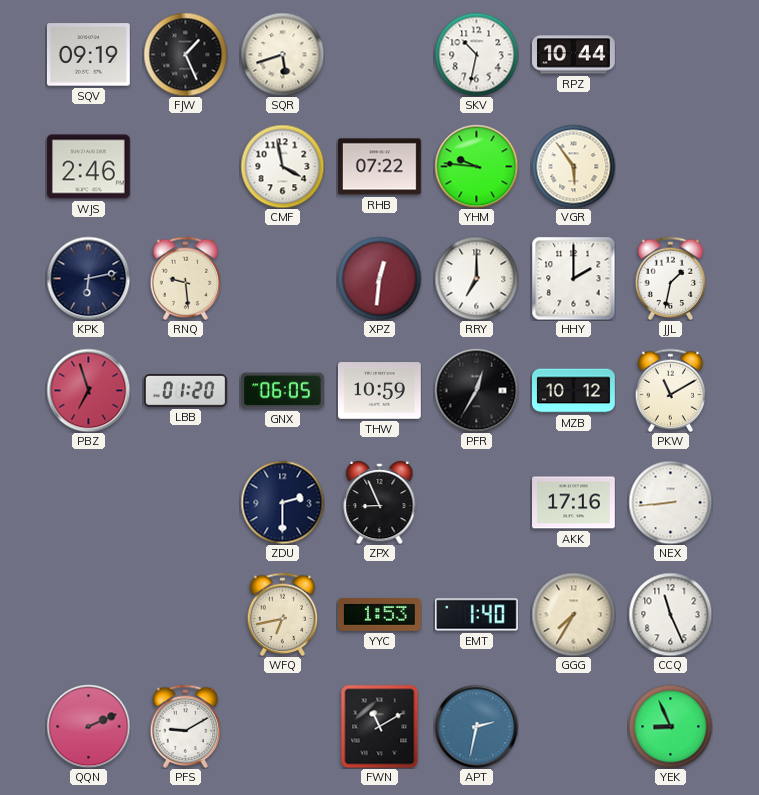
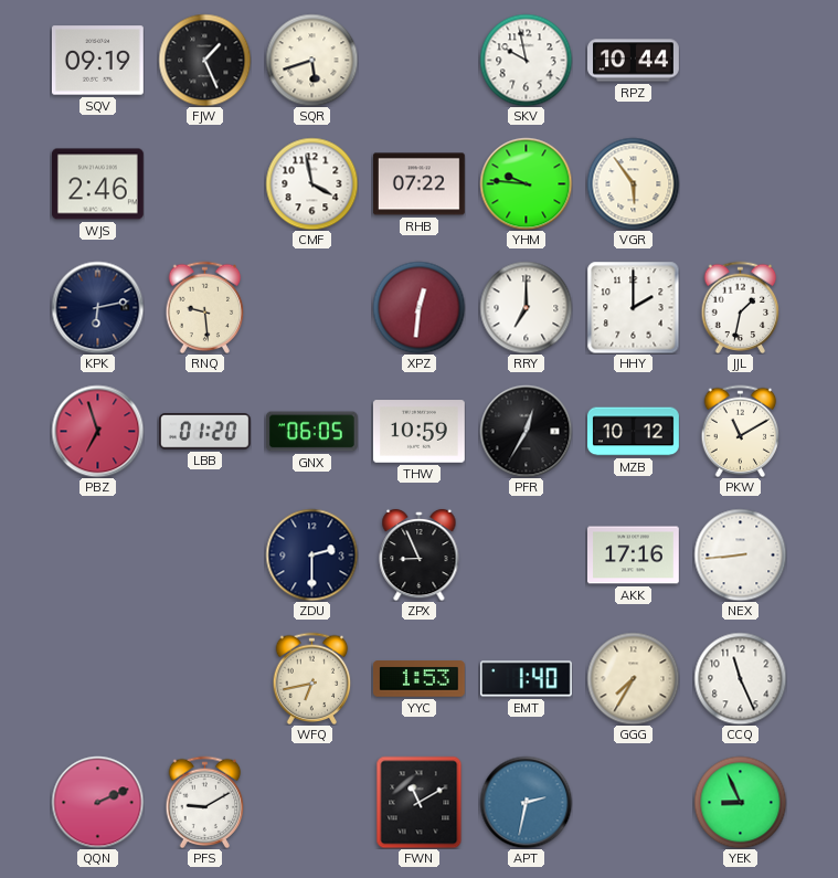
SKV: 10:32 -> 9:58 (526, 60)
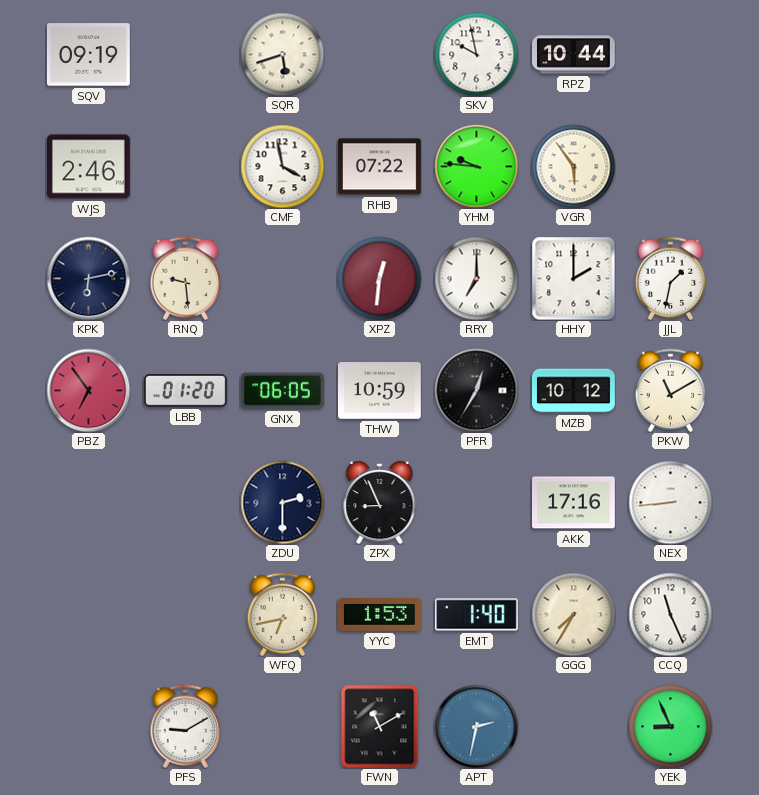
FJW: 1:26 -> none (204, 60)
PBZ: 6:57 -> 6:54 (88, 390)
QQN: 2:11 -> none (97, 802)
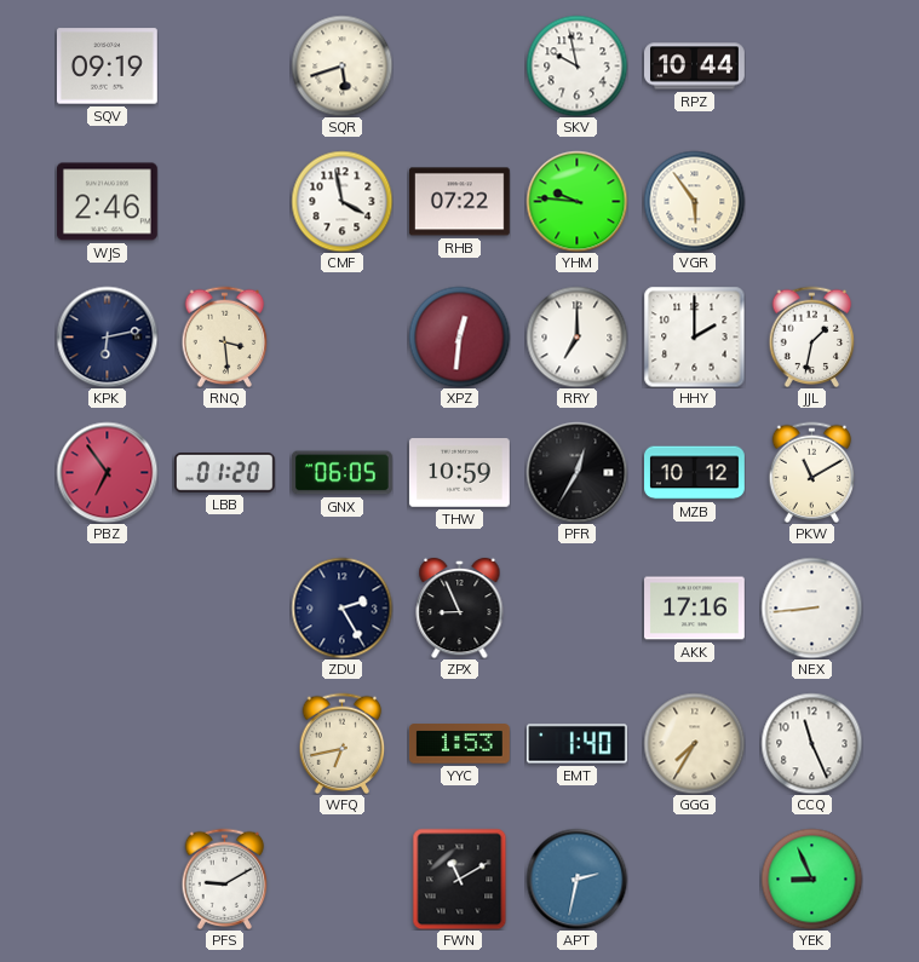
RNQ: 9:29 -> 3:29 (225, 336)
ZDU: 2:30 -> 2:25 (341, 607)
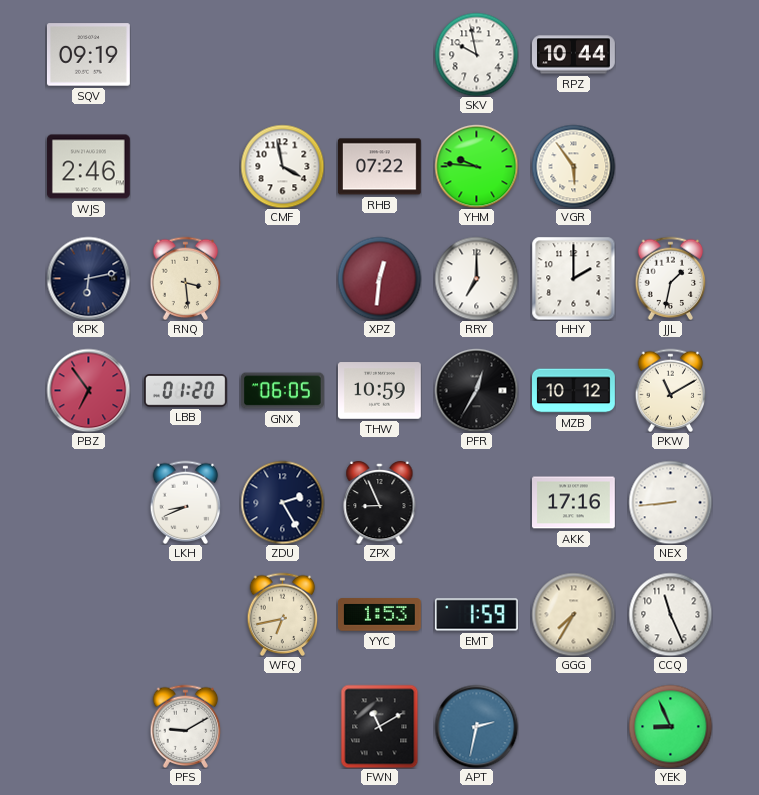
SQR: 5:42 -> none (341, 65)
LKH: none -> 8:41 (186, 502)
EMT: 1:40 -> 1:59 (477, 615)
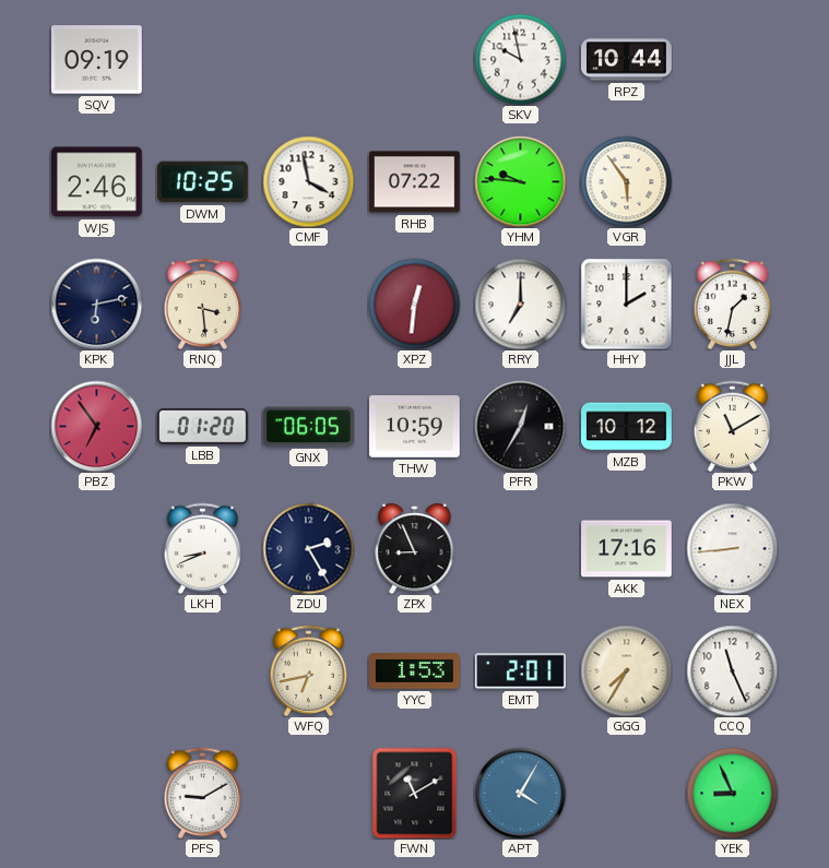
DWM: none -> 10:25 (202, 182)
EMT: 1:59 -> 2:01 (521, 671)
APT: 2:32 -> 4:05 (520, 793)
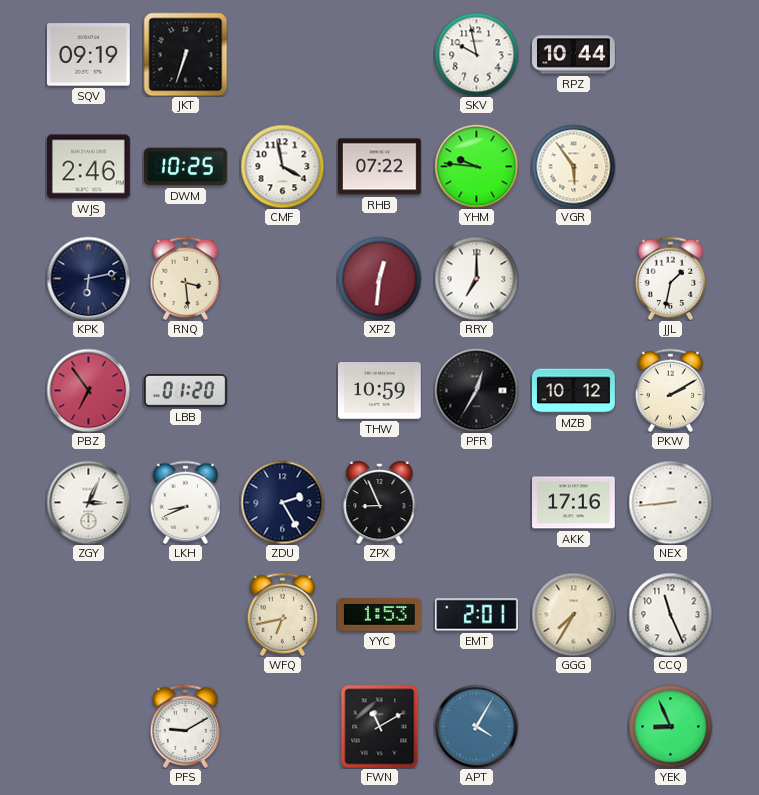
JKT: none -> 6:33 (185, 54)
HHY: 2:00 -> none (626, 304)
GNX: 06:05 -> none (308, 427)
PKW: 11:10 -> 2:10 (671, 390)
ZGY: none -> 3:04 (88, 502)
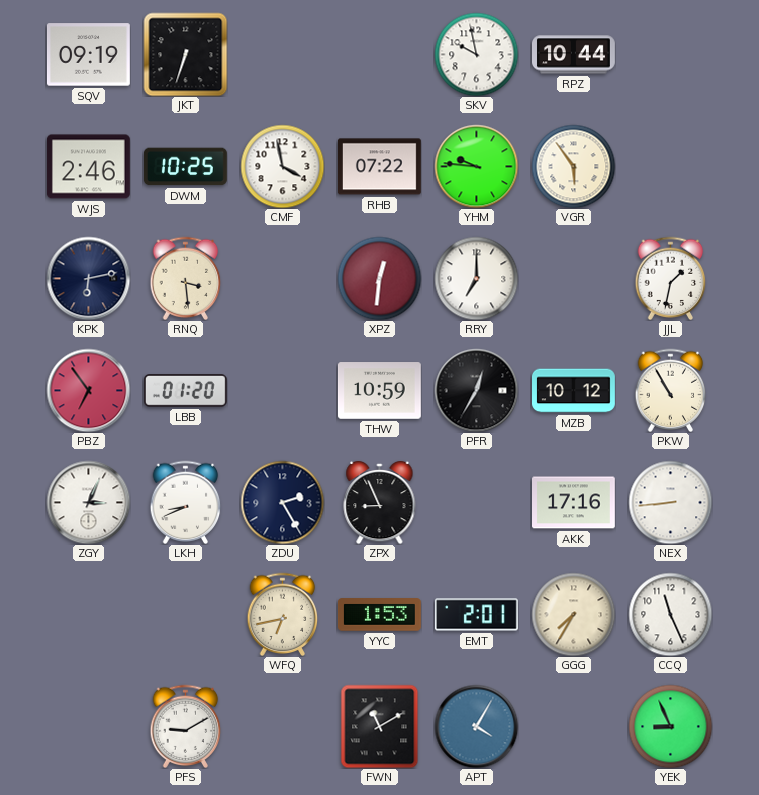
PKW: 2:10 -> 10:55 (671, 390)
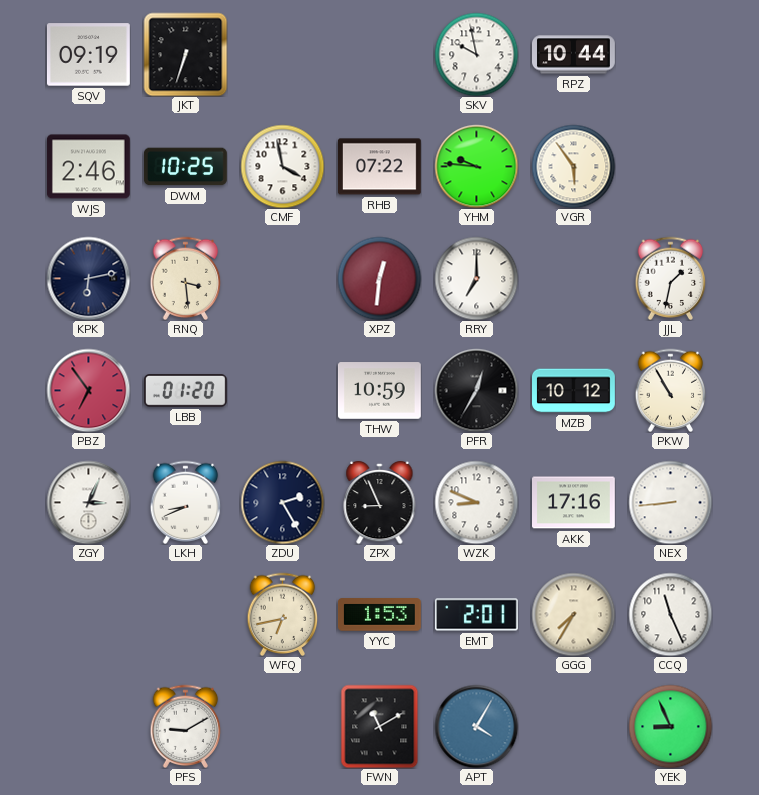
WZK: none -> 8:49 (476, 502)
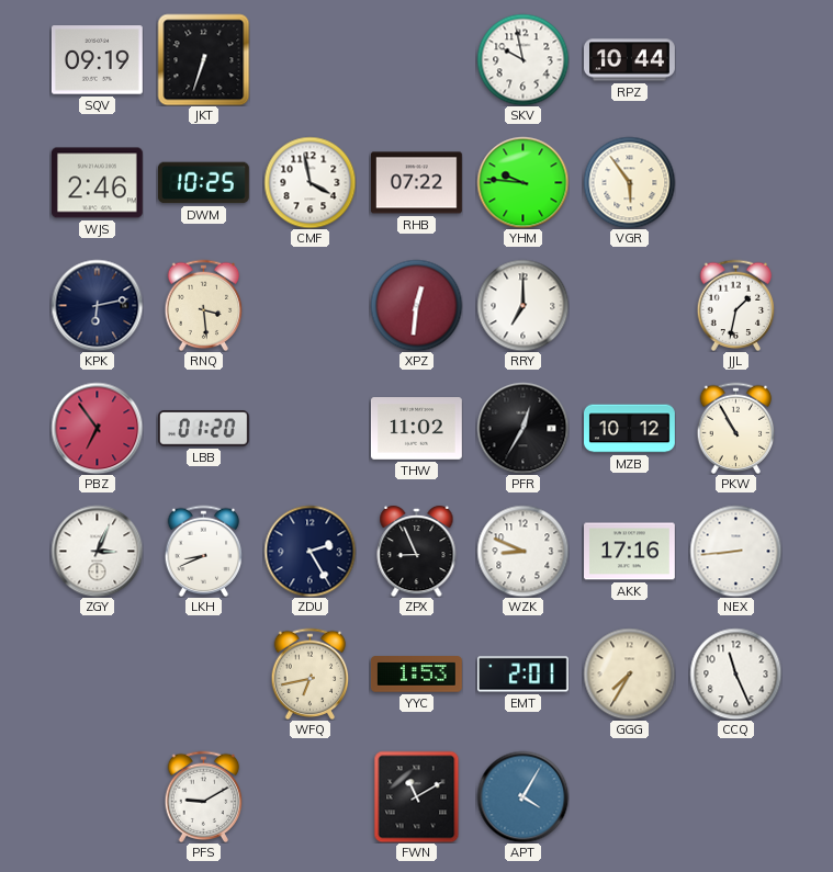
THW: 10:59 -> 11:02 (416, 429)
YEK: 8:56 -> none (670, 726)
